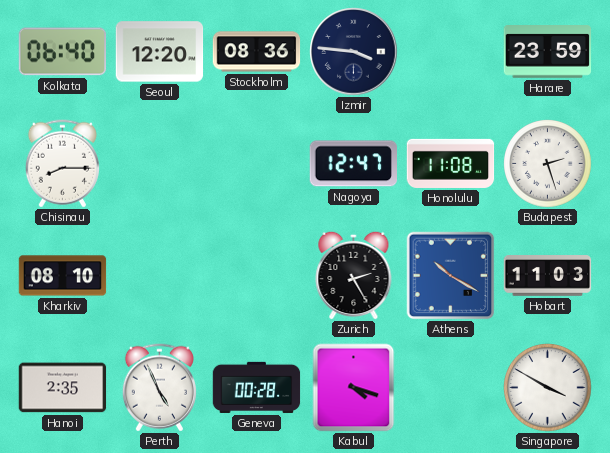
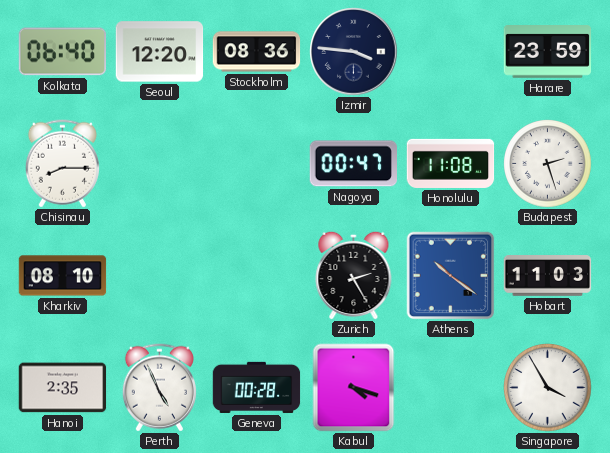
Nagoya: 12:47 -> 00:47 (353, 164)
Athens: 10:20 -> 10:21 (451, 276)
Singapore: 3:50 -> 3:55 (548, 388)
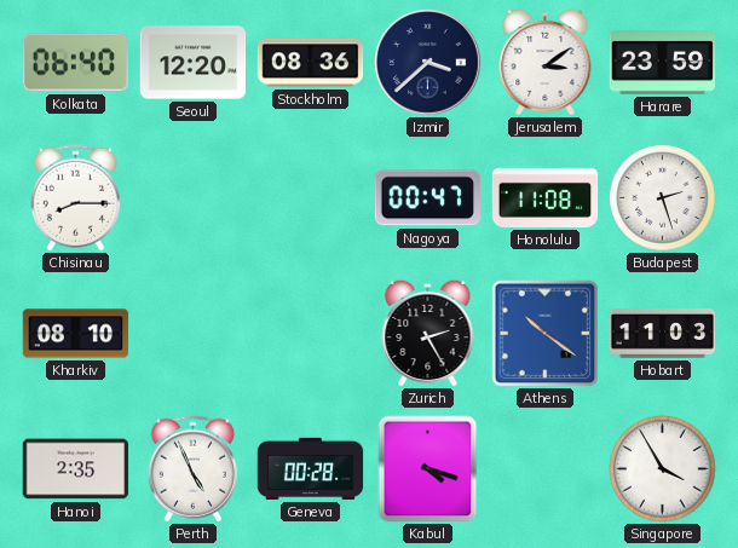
Izmir: 3:46 -> 3:38 (428, 63)
Jerusalem: none -> 3:09 (546, 62)
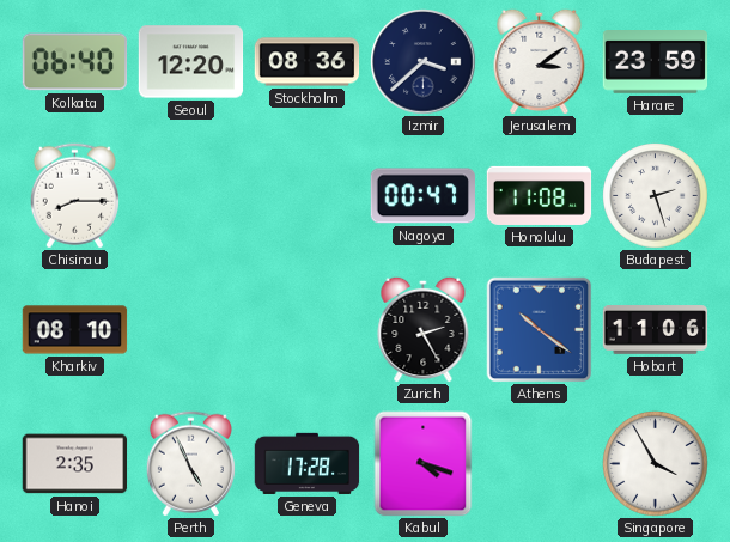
Hobart: 11:03 -> 11:06 (656, 330)
Geneva: 00:28 -> 17:28 (308, 463)
